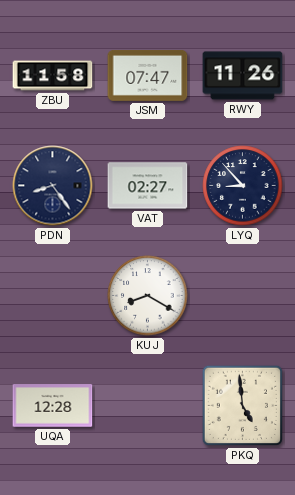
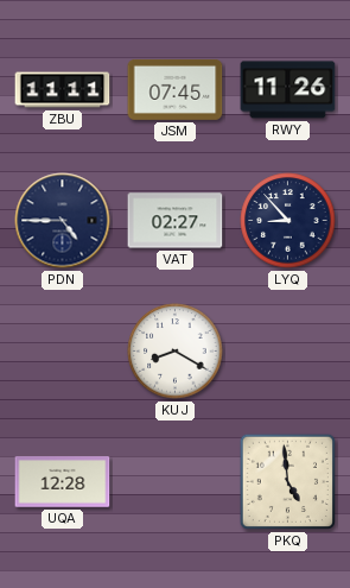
ZBU: 11:58 -> 11:11 (63, 90)
JSM: 07:47 -> 07:45 (176, 89)
PDN: 8:24 -> 4:45 (63, 221)
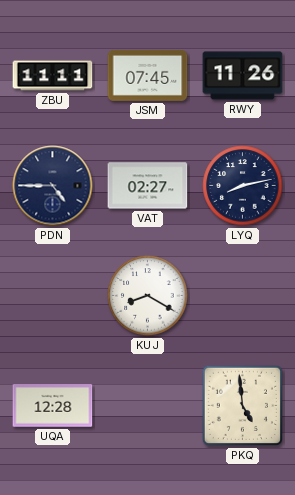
LYQ: 8:53 -> 8:13 (243, 186)
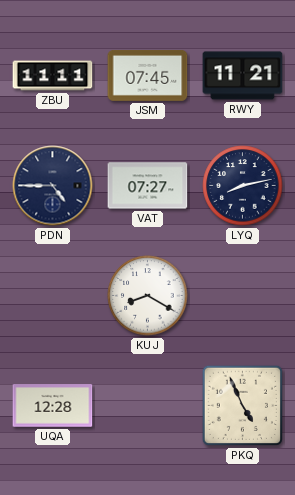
RWY: 11:26 -> 11:21 (243, 76)
VAT: 02:27 -> 07:27 (148, 186)
PKQ: 4:59 -> 4:56 (242, 405)
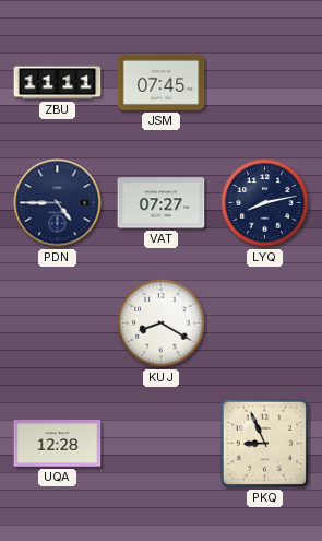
RWY: 11:21 -> none (243, 76)
PKQ: 4:56 -> 8:56 (264, 443)
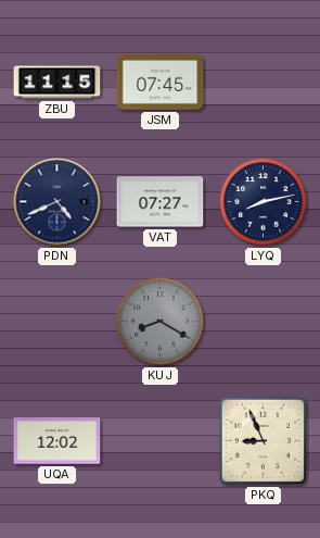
ZBU: 11:11 -> 11:15 (57, 83)
PDN: 4:45 -> 4:41 (57, 202)
KUJ dial: white -> grey (161, 322)
UQA: 12:28 -> 12:02 (57, 441)
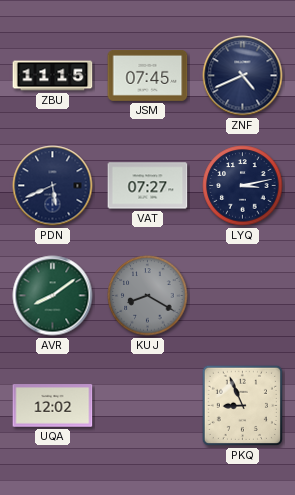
ZNF: none -> 4:41 (243, 76)
PDN: 4:41 -> 5:41 (53, 186)
LYQ: 8:13 -> 3:13 (243, 186)
AVR: none -> 8:09 (53, 296)
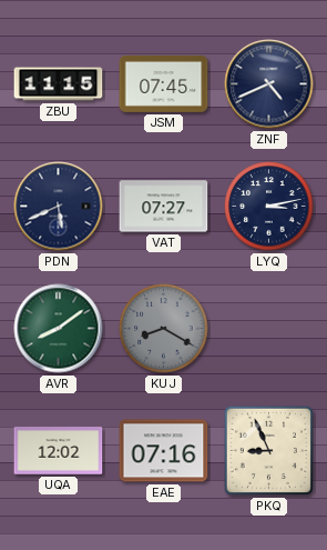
EAE: none -> 07:16 (164, 451)
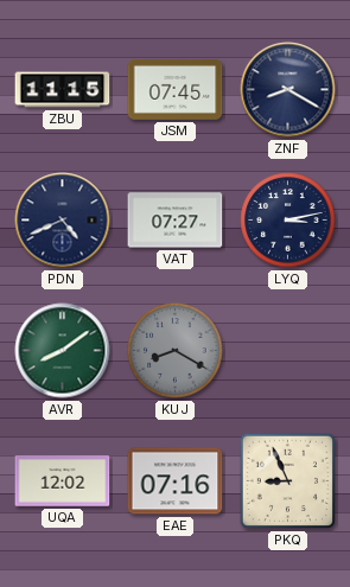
ZNF: 4:41 -> 8:20 (288, 90)
PDN: 5:41 -> 4:41 (63, 221)
